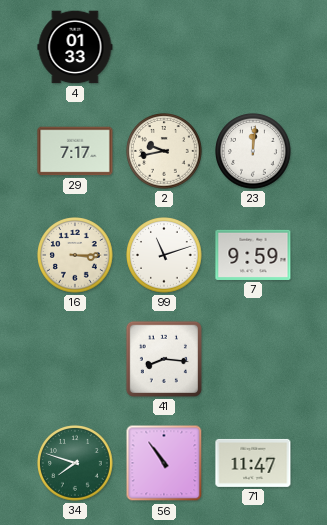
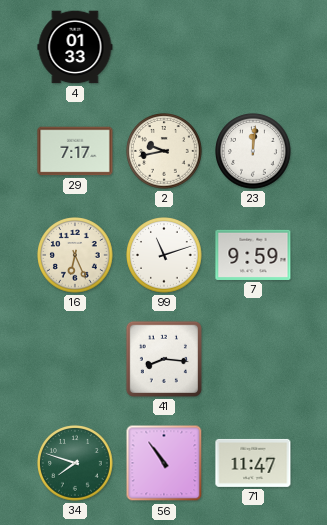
16: 3:15 -> 6:26 (75, 255)
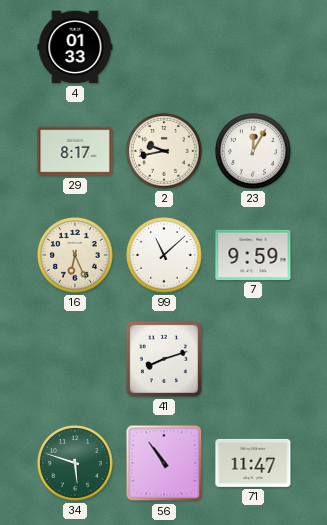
29: 7:17 -> 8:17 (75, 151)
23: 12:01 -> 12:05 (253, 151)
99: 11:12 -> 11:08 (164, 255)
41: 8:16 -> 8:12 (164, 359)
34: 7:48 -> 5:48 (75, 463)
